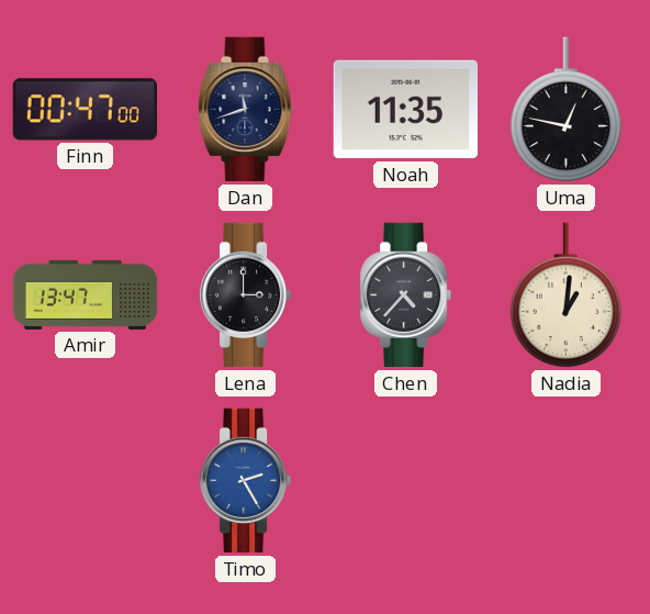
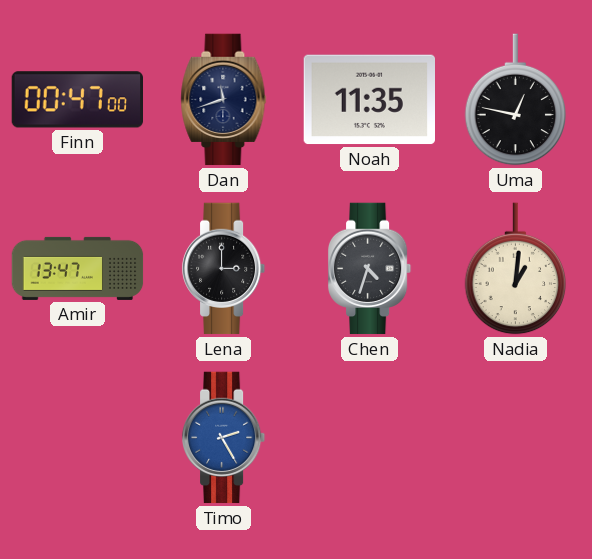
Chen: 4:37 -> 4:33 (370, 269)
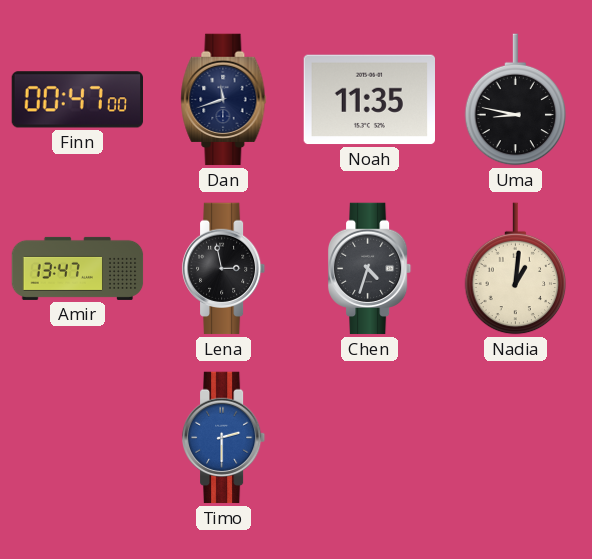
Uma: 12:47 -> 8:47 (516, 100)
Lena: 3:00 -> 2:58 (224, 269)
Timo: 2:25 -> 2:30 (224, 438)
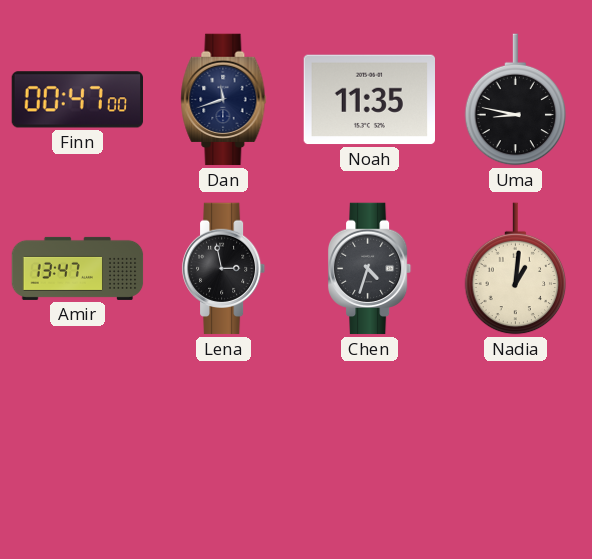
Timo: 2:30 -> none (224, 438)
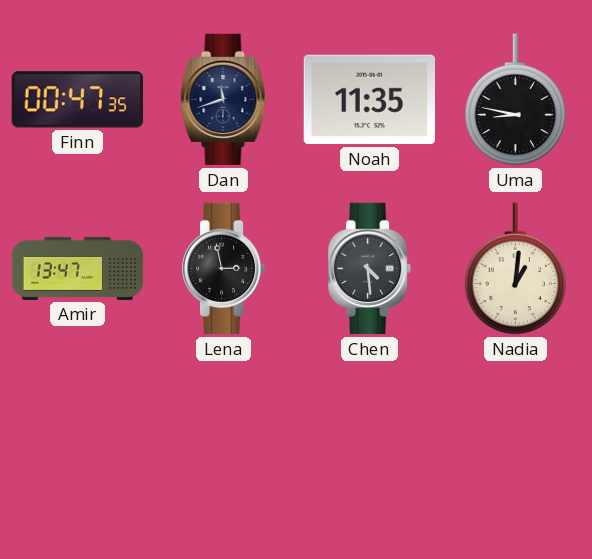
Finn: 00:47:00 -> 00:47:35 (77, 100)
Chen: 4:33 -> 4:29 (370, 269)
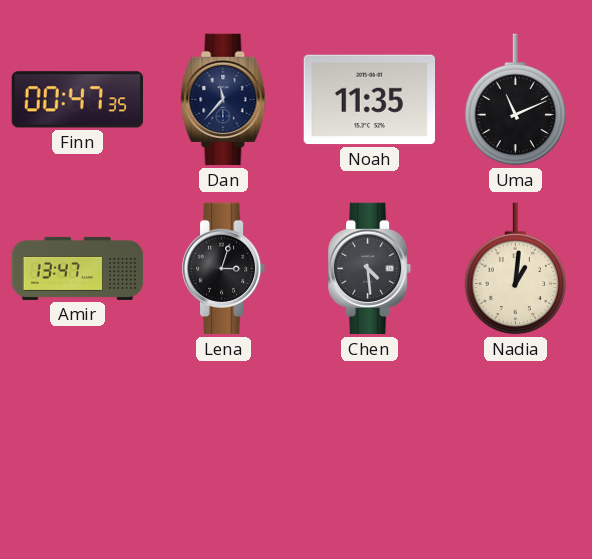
Dan: 11:42 -> 11:37 (224, 100)
Uma: 8:47 -> 11:11 (516, 100)
Lena: 2:58 -> 3:03 (224, 269)
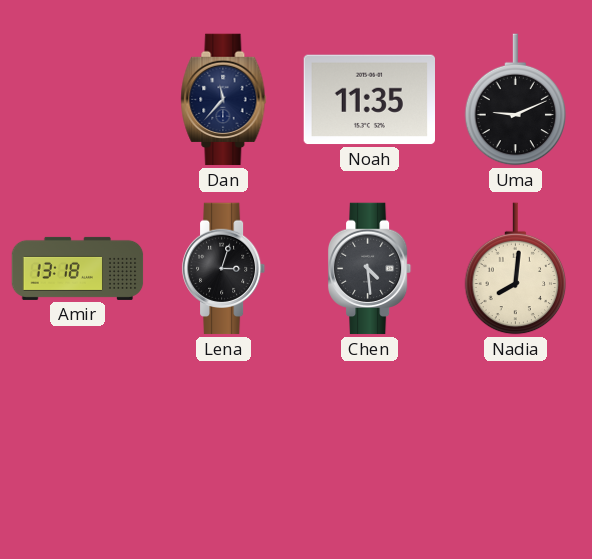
Finn: 00:47 -> none (77, 100)
Uma: 11:11 -> 9:11 (516, 100)
Amir: 13:47 -> 13:18 (78, 268)
Nadia: 1:01 -> 8:01 (516, 269)
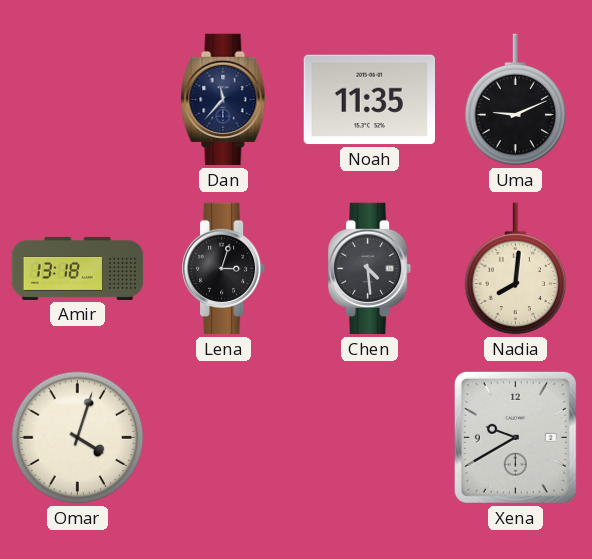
Omar: none -> 4:03 (78, 438)
Xena: none -> 9:40 (515, 437)
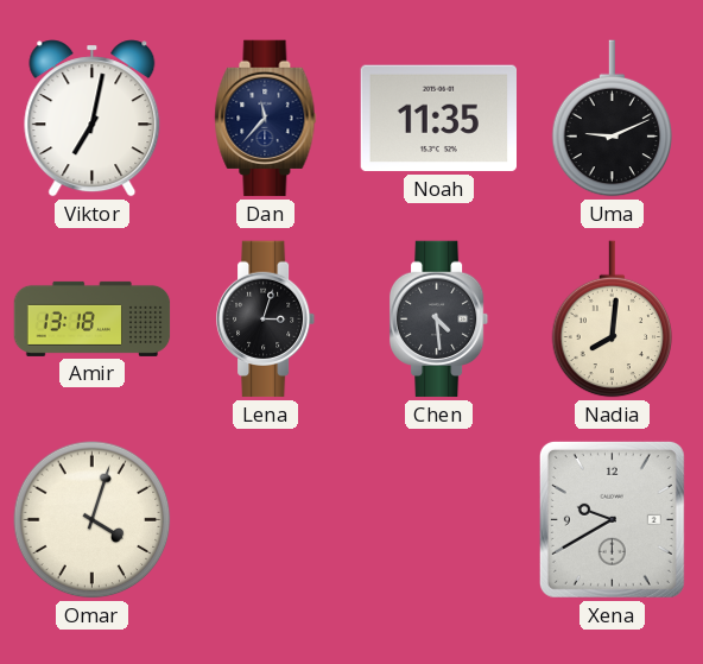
Viktor: none -> 7:02 (93, 119)
